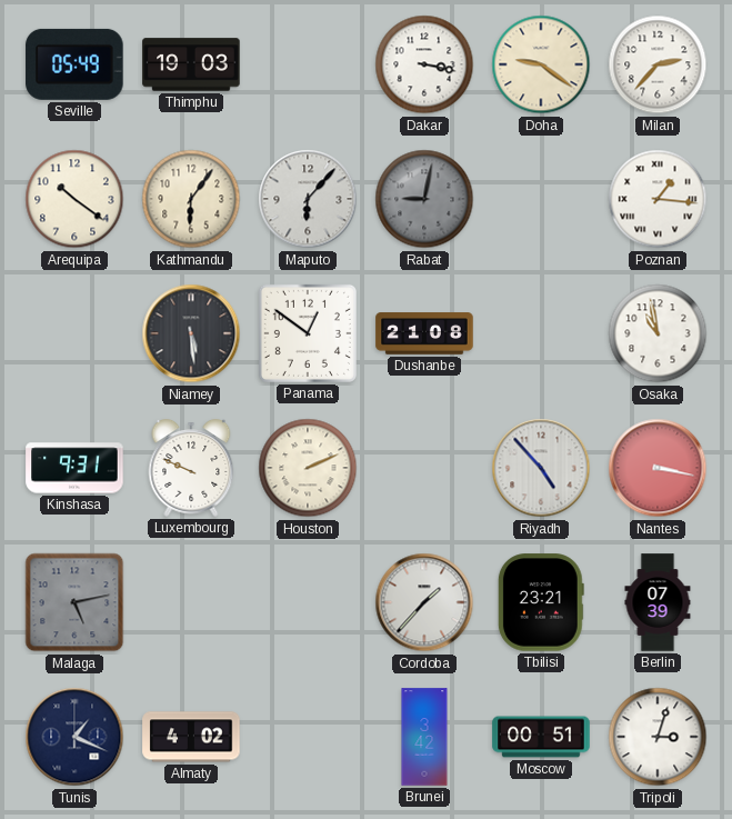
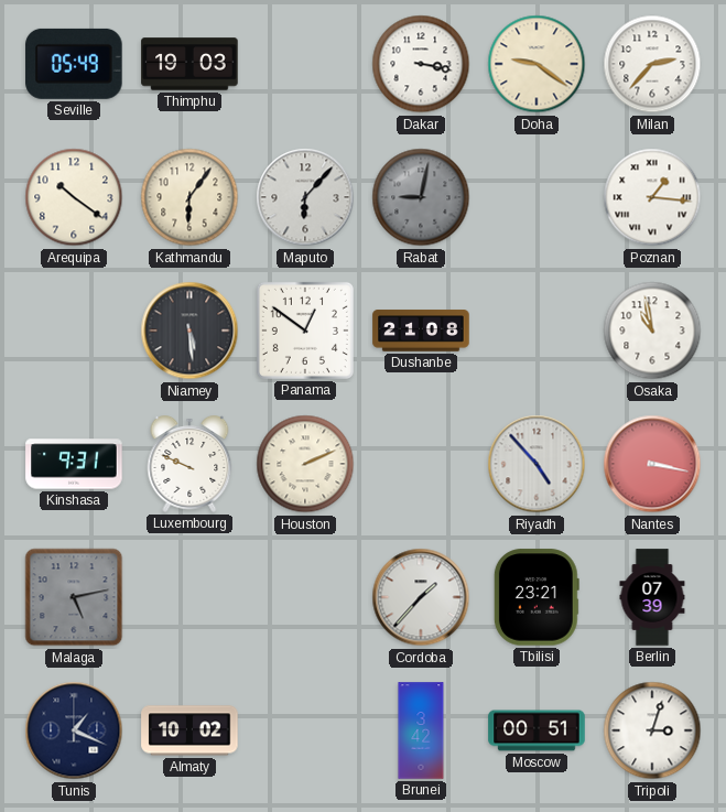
Almaty: 4:02 -> 10:02 (189, 730)
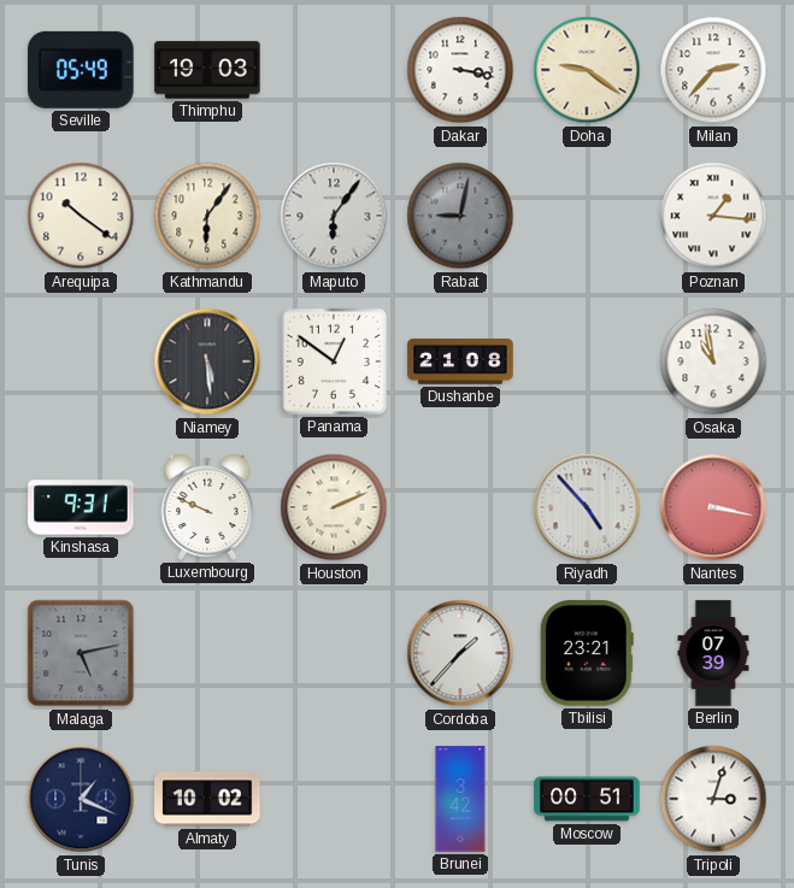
Maputo: 6:07 -> 6:06 (334, 216)
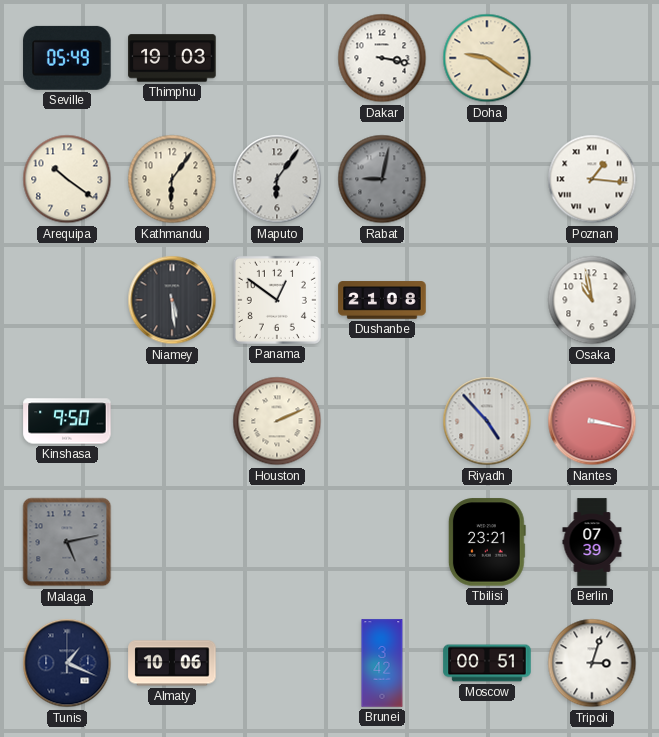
Milan: 2:37 -> none (713, 70)
Kinshasa: 9:31 -> 9:50 (67, 421)
Luxembourg: 9:49 -> none (207, 508)
Cordoba: 1:37 -> none (460, 653)
Almaty: 10:02 -> 10:06 (172, 663)
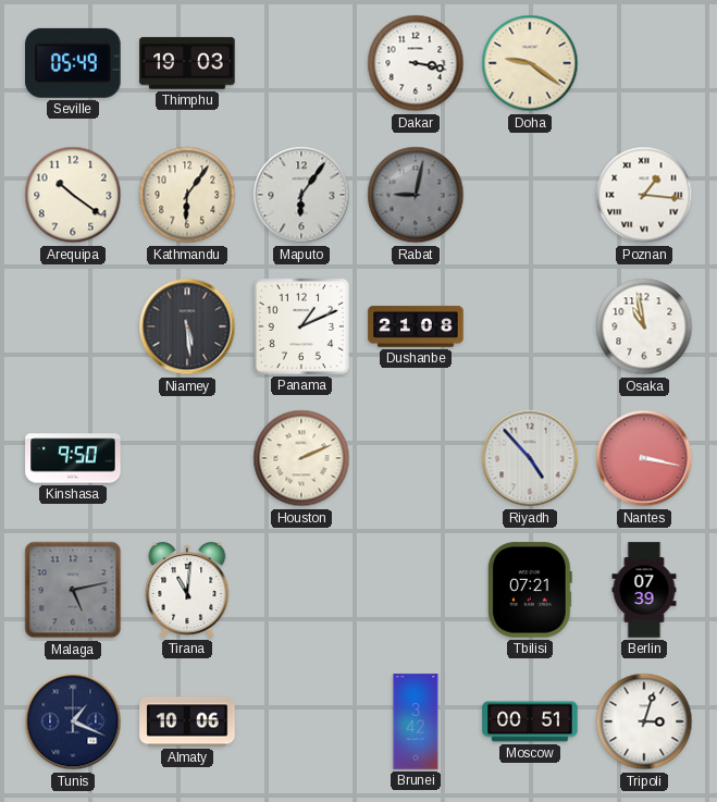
Panama: 12:51 -> 1:11 (301, 326)
Tirana: none -> 11:01 (187, 591)
Tbilisi: 23:21 -> 07:21 (530, 590)
